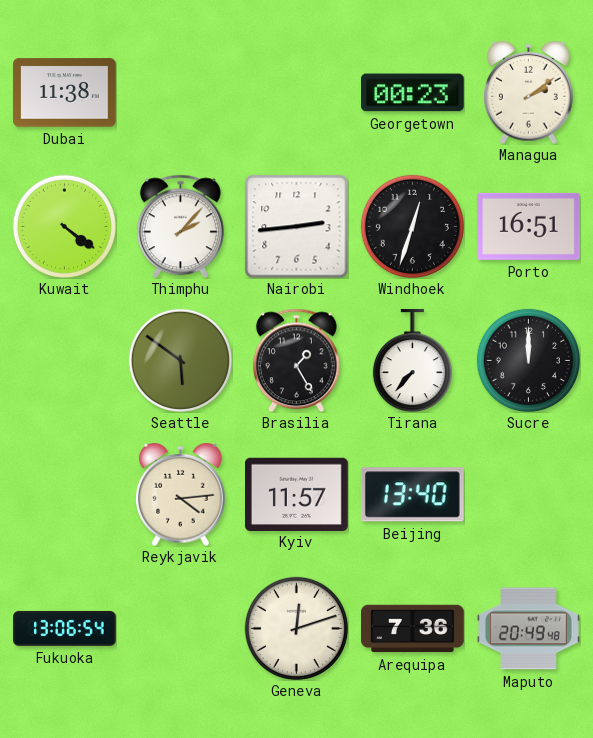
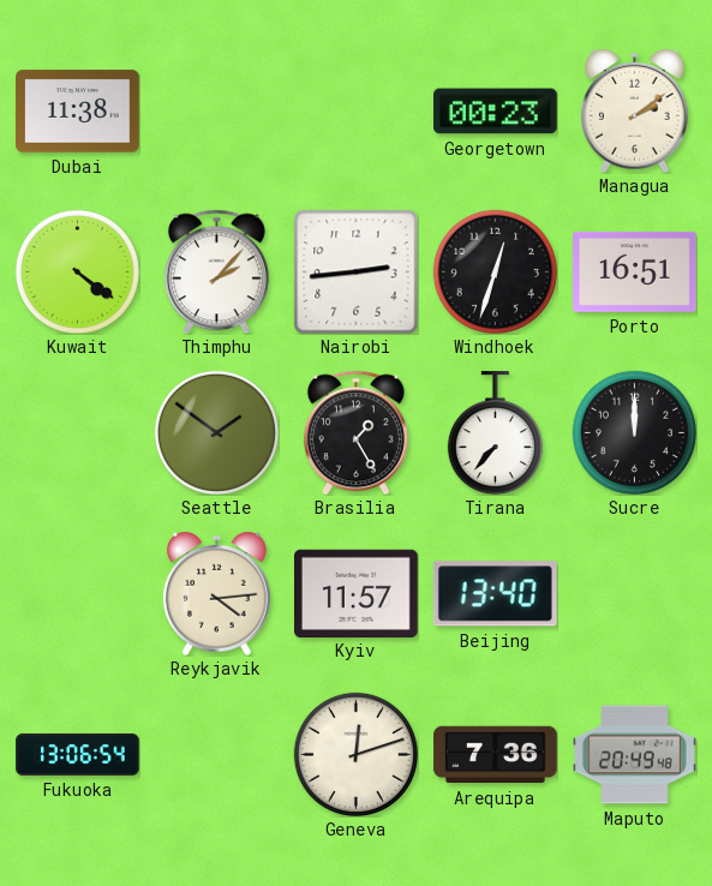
Seattle: 5:51 -> 1:51 (216, 432)
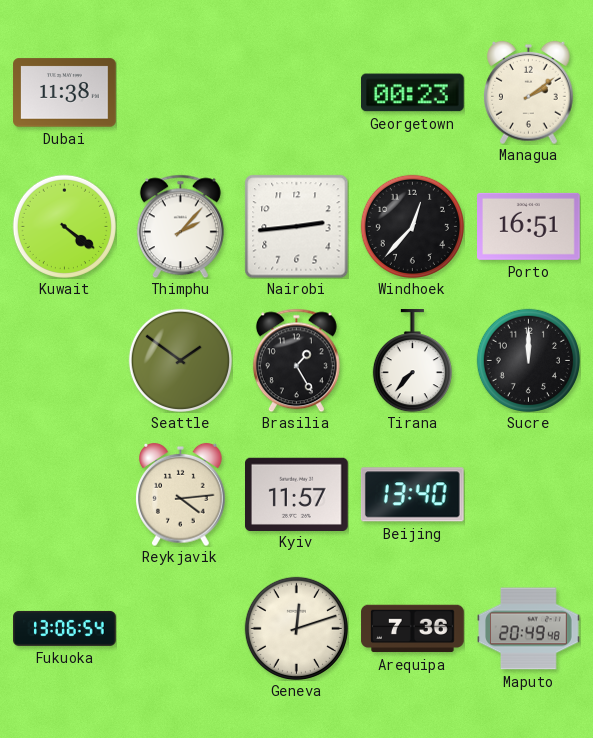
Windhoek: 12:33 -> 12:37 (412, 226)
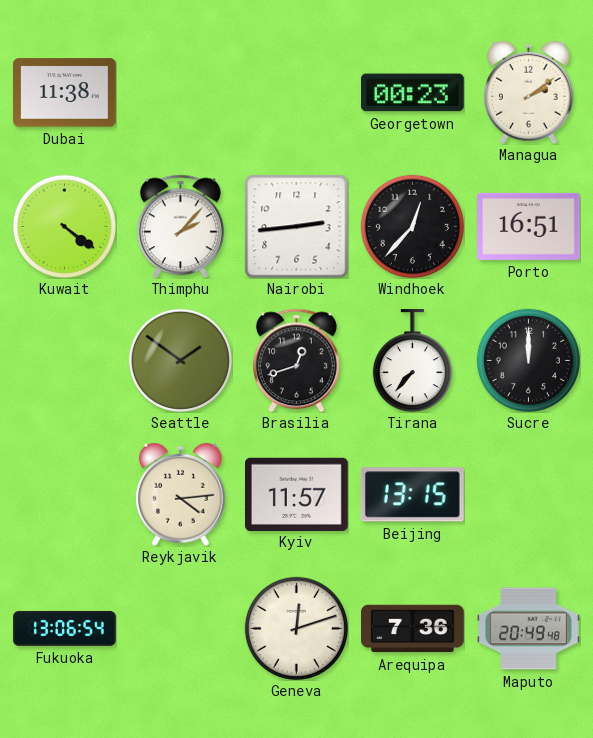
Brasilia: 1:25 -> 12:42 (296, 360)
Beijing: 13:40 -> 13:15 (412, 495)
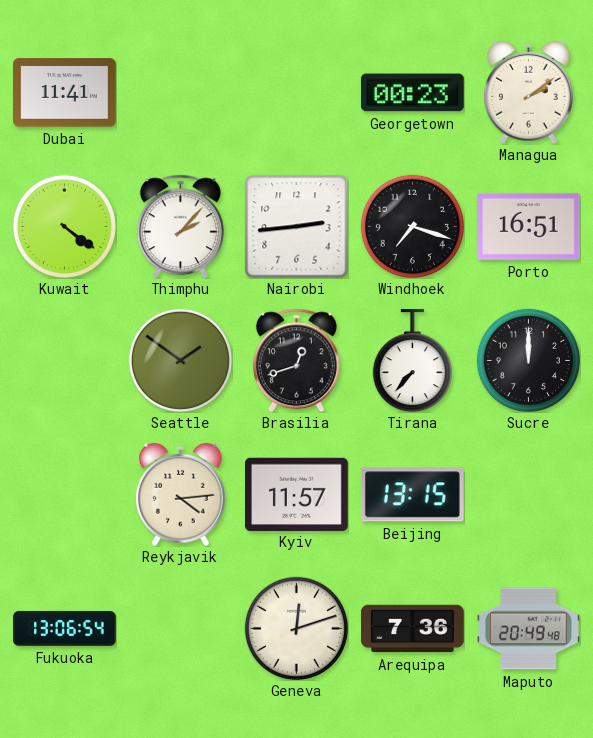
Dubai: 11:38 -> 11:41 (65, 93)
Windhoek: 12:37 -> 7:18 (412, 226)
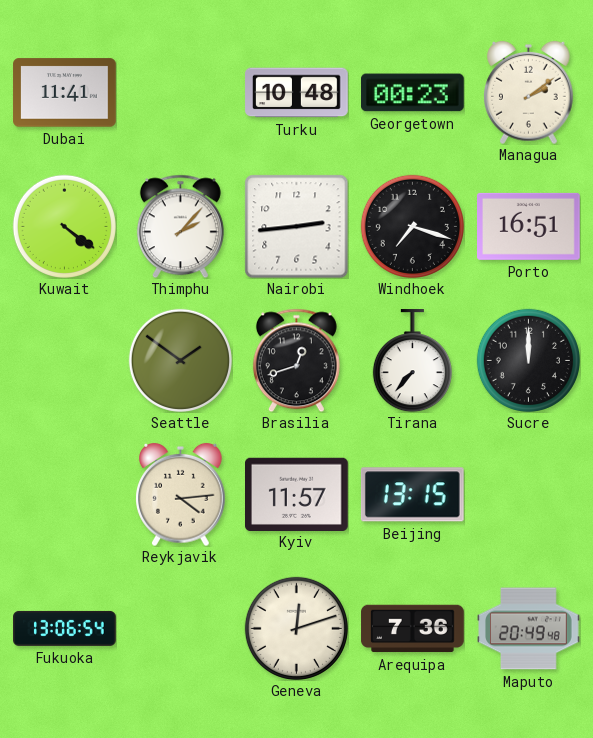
Turku: none -> 10:48 (297, 93)
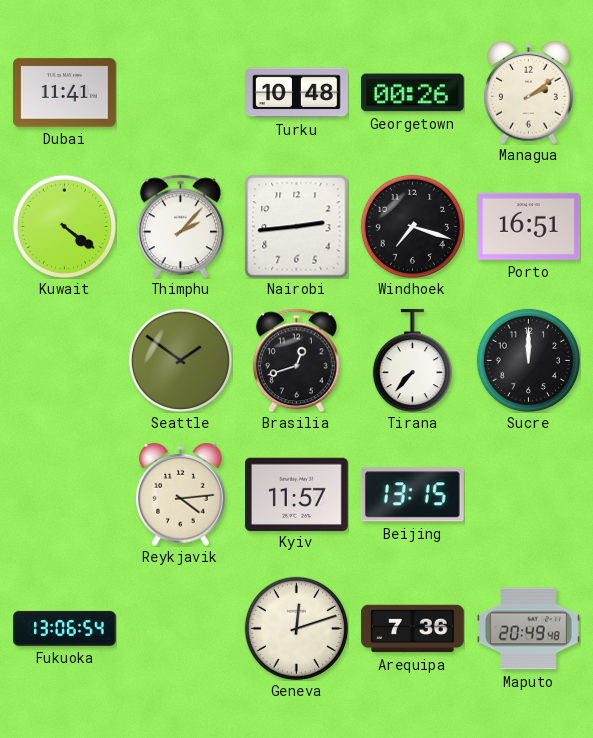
Georgetown: 00:23 -> 00:26 (413, 93)
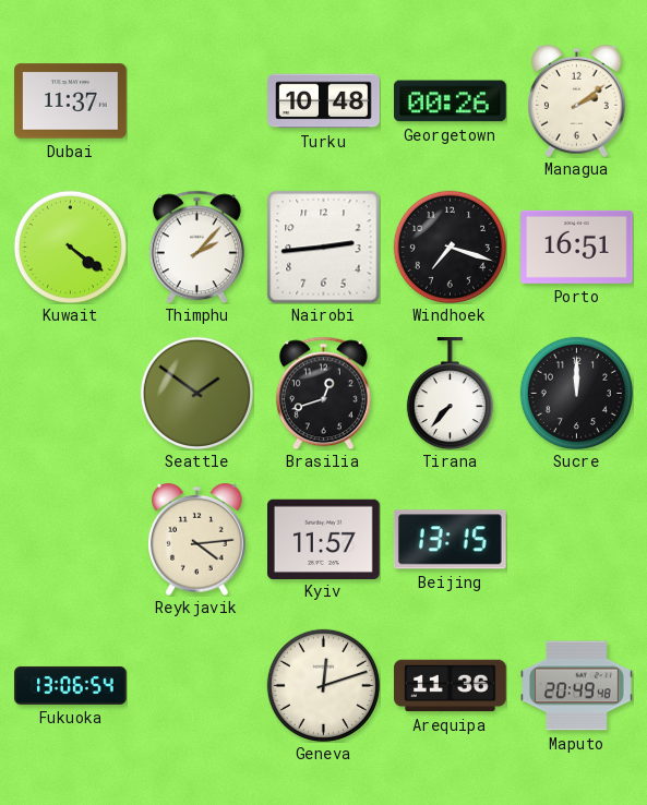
Dubai: 11:41 -> 11:37 (71, 101)
Arequipa: 7:36 -> 11:36 (451, 686)
